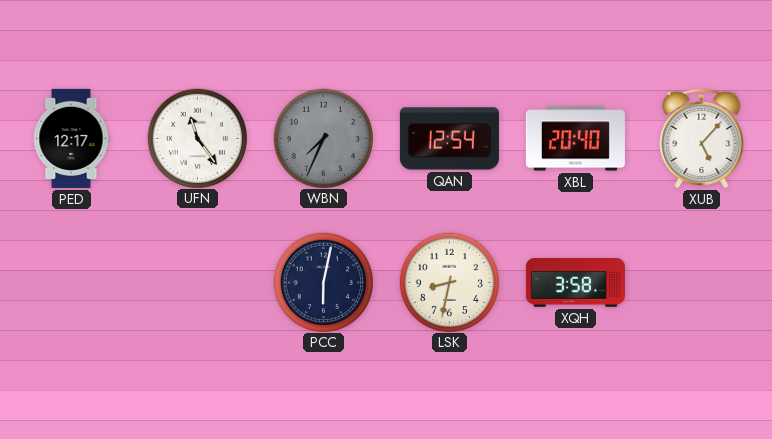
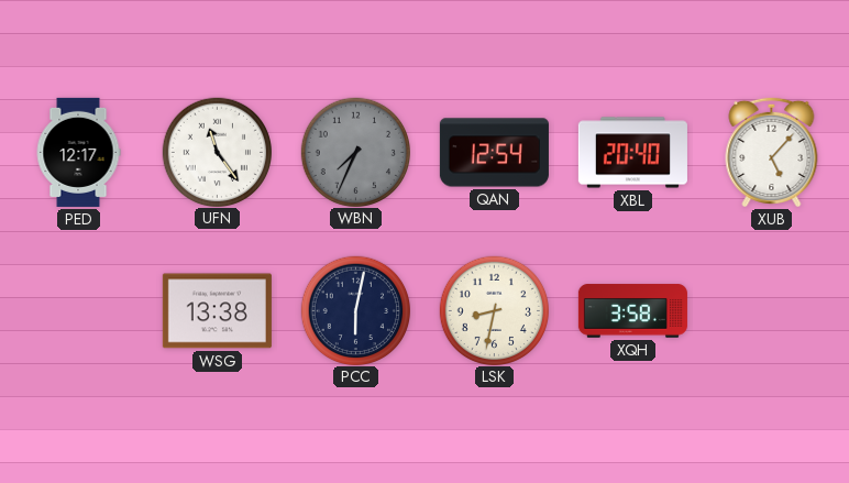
WSG: none -> 13:38 (217, 311)
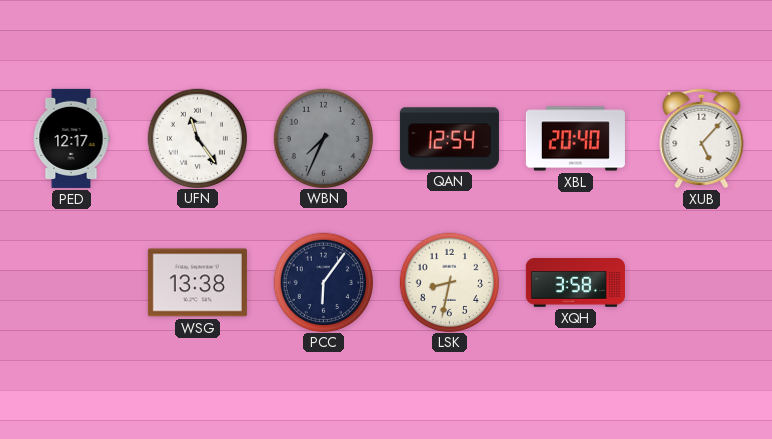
PCC: 6:02 -> 6:06 (323, 282)
